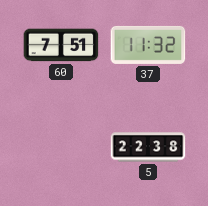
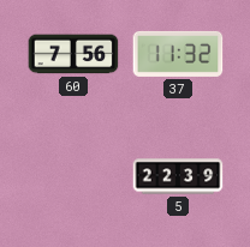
60: 7:51 -> 7:56 (73, 54)
5: 22:38 -> 22:39 (178, 176)
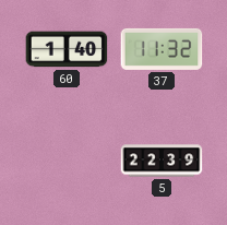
60: 7:56 -> 1:40 (67, 49)
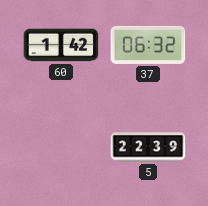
60: 1:40 -> 1:42 (61, 45)
37: 11:32 -> 06:32 (148, 45)
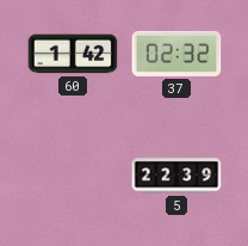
37: 06:32 -> 02:32 (176, 54)
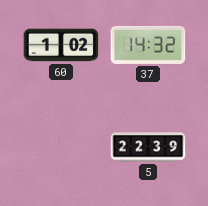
60: 1:42 -> 1:02 (61, 45)
37: 02:32 -> 14:32 (148, 45)
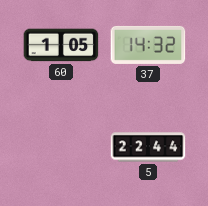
60: 1:02 -> 1:05 (61, 45)
5: 22:39 -> 22:44 (148, 147)
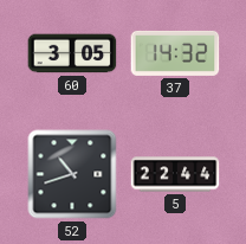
60: 1:05 -> 3:05 (72, 53)
52: none -> 10:42 (72, 174)
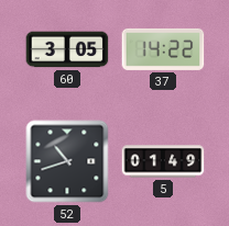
37: 14:32 -> 14:22 (163, 49)
5: 22:44 -> 01:49 (163, 161)
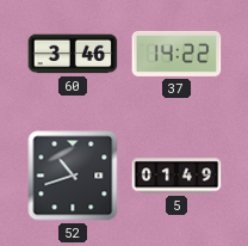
60: 3:05 -> 3:46 (73, 54)
